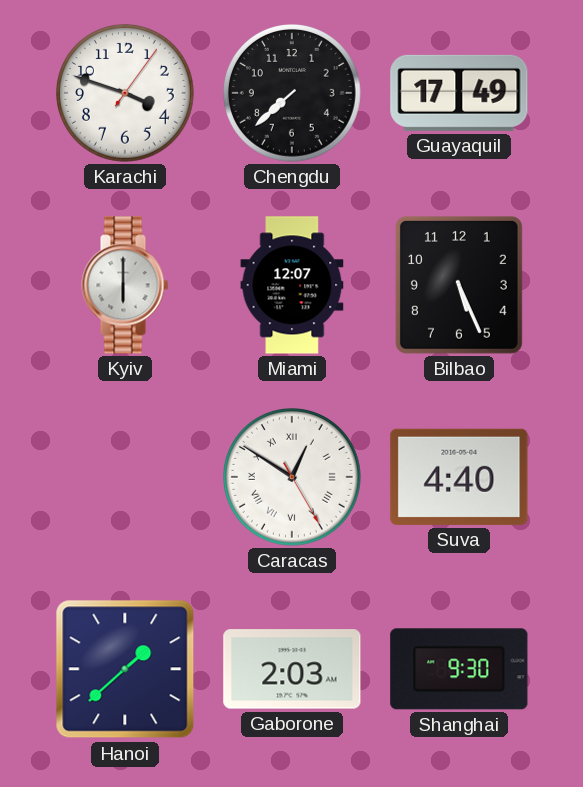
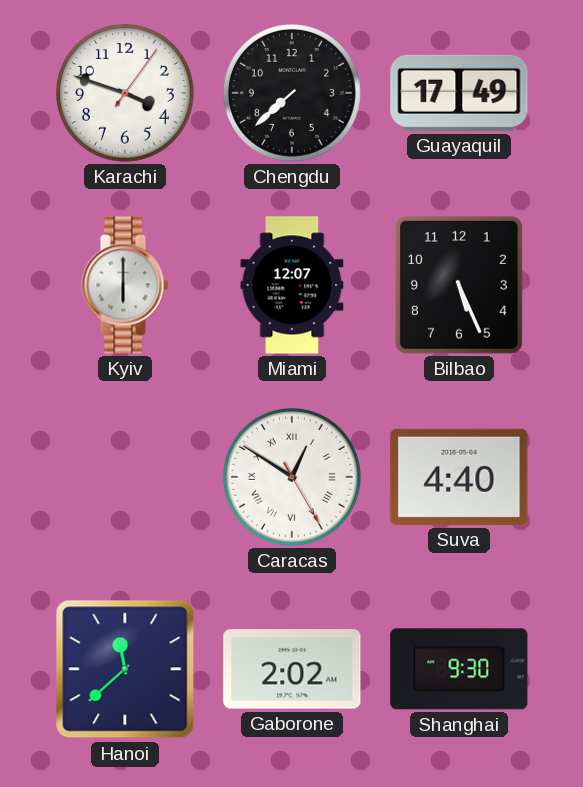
Hanoi: 1:38 -> 11:38 (125, 669)
Gaborone: 2:03 -> 2:02 (292, 669)
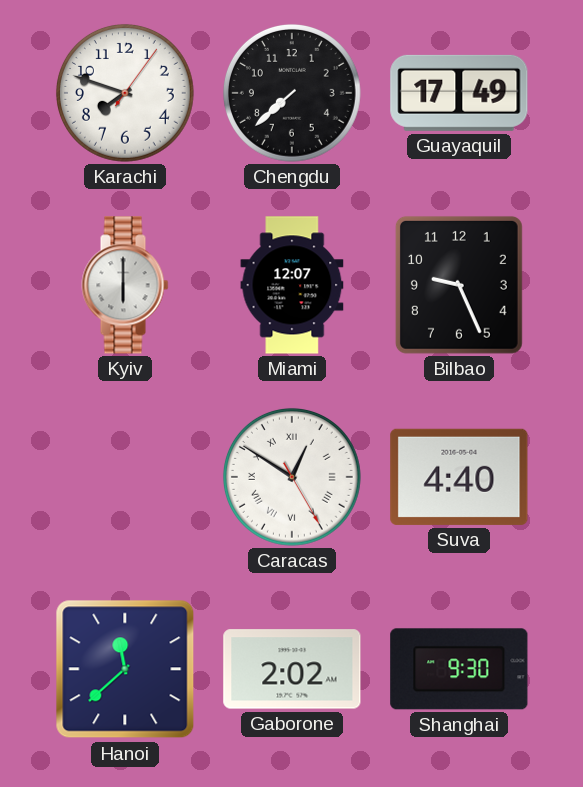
Karachi: 3:48 -> 7:48 (125, 93)
Bilbao: 5:26 -> 9:26 (459, 285)
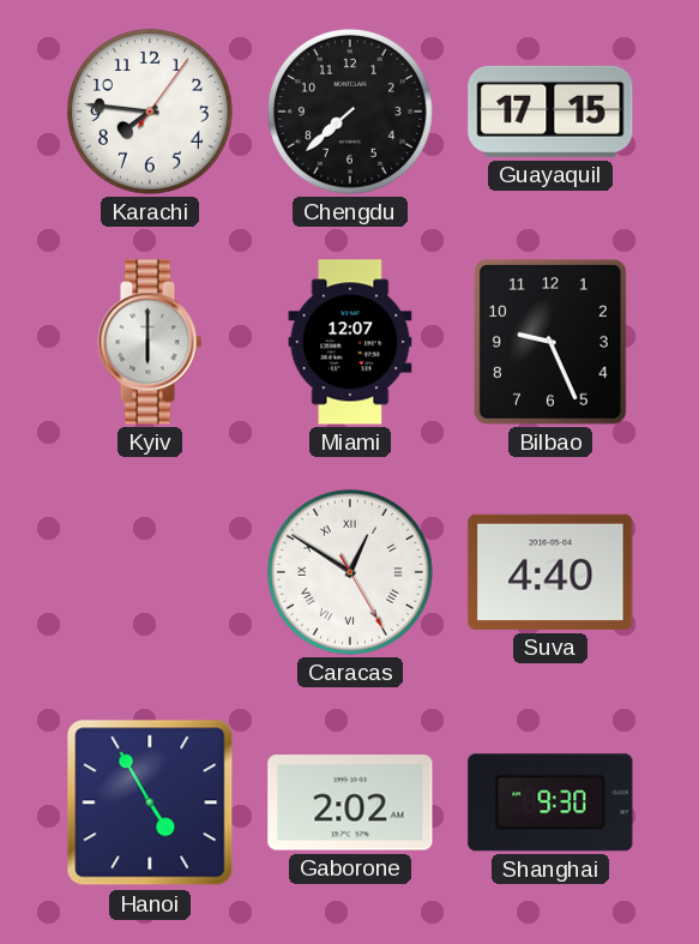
Karachi: 7:48 -> 7:46 (150, 112)
Guayaquil: 17:49 -> 17:15 (550, 112)
Hanoi: 11:38 -> 4:55 (150, 802)
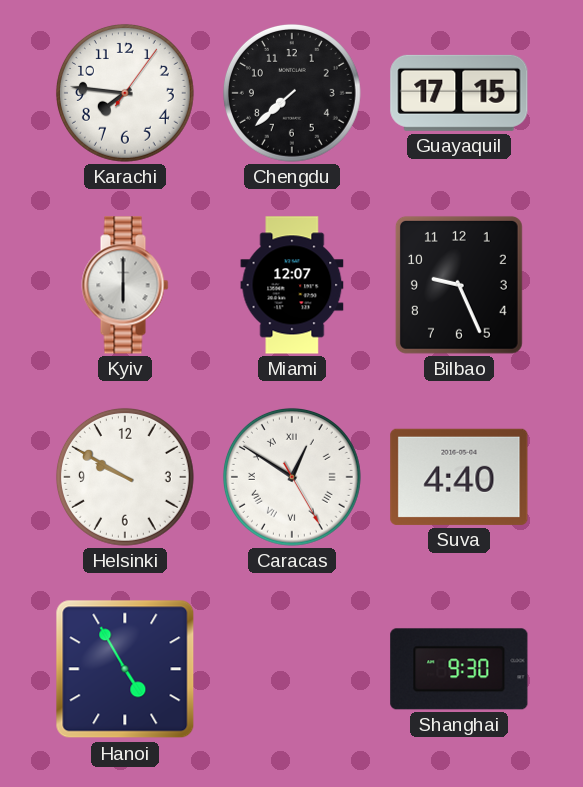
Helsinki: none -> 9:50 (125, 477)
Gaborone: 2:02 -> none (350, 802)
